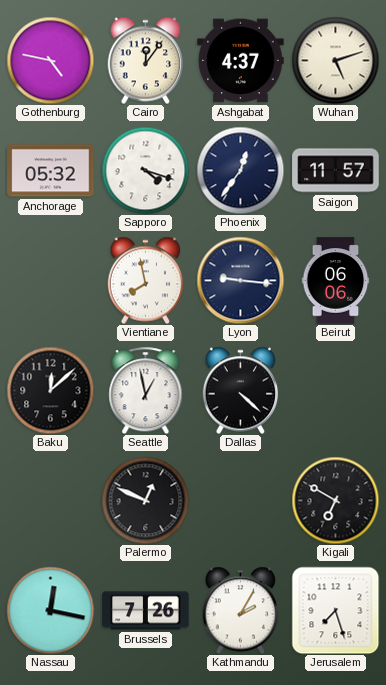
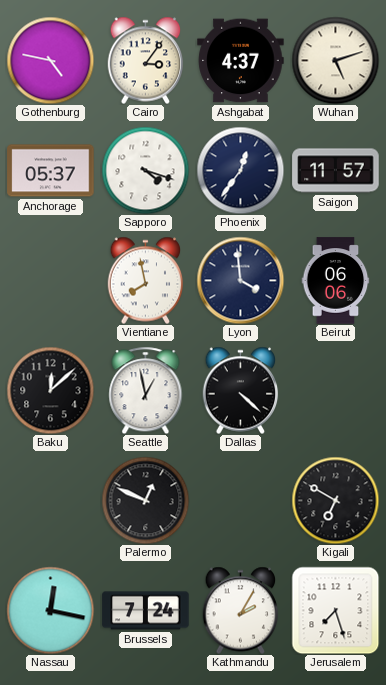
Cairo: 12:06 -> 3:06 (146, 60)
Anchorage: 05:32 -> 05:37 (51, 171)
Lyon: 9:16 -> 3:59 (240, 280)
Brussels: 7:26 -> 7:24 (146, 611)
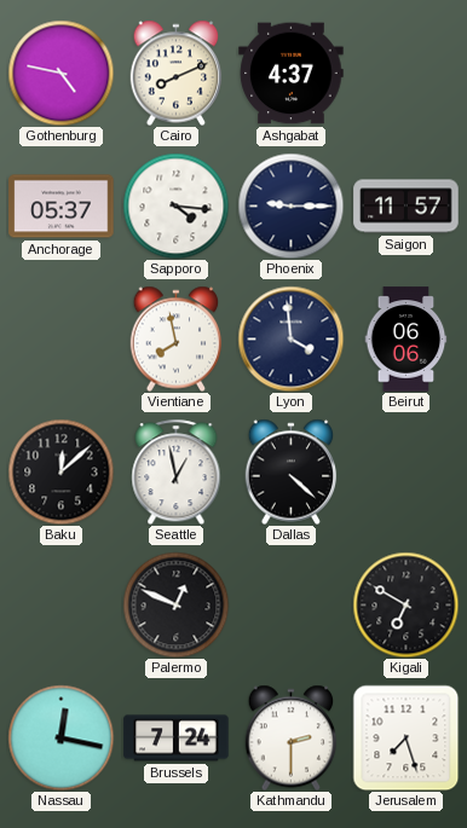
Cairo: 3:06 -> 8:11 (177, 73)
Wuhan: 5:12 -> none (335, 60)
Sapporo: 4:18 -> 4:16 (175, 205)
Phoenix: 12:36 -> 9:15 (290, 205)
Kathmandu: 2:05 -> 2:30 (292, 737)
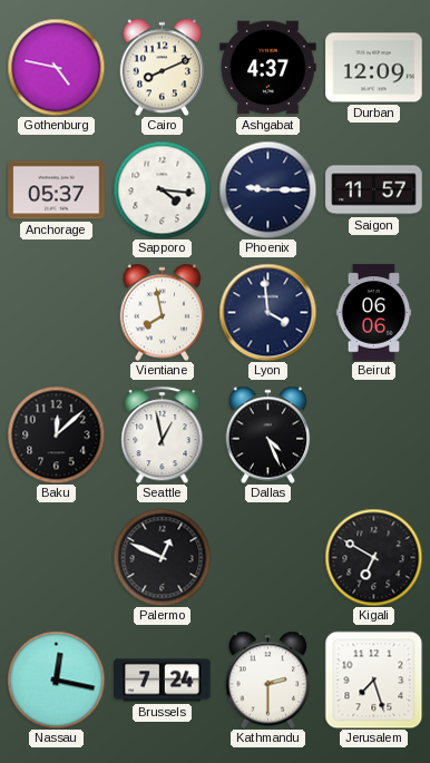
Durban: none -> 12:09 (374, 68)
Dallas: 4:22 -> 4:26 (268, 434)
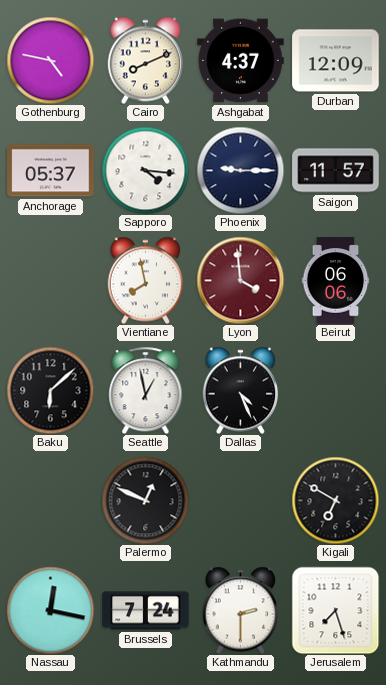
Lyon dial: navy -> burgundy (240, 280)
Baku: 12:08 -> 6:08 (50, 390)
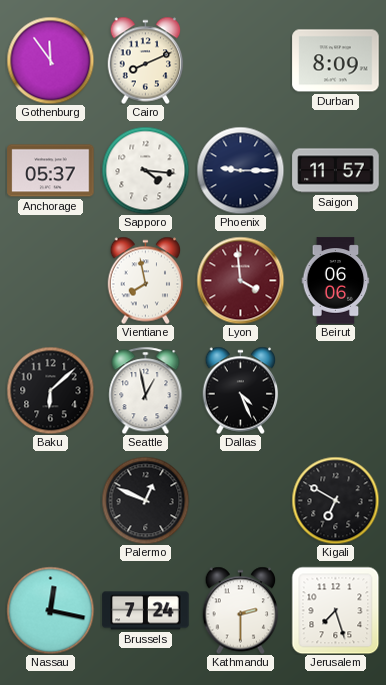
Gothenburg: 4:47 -> 11:54 (50, 60)
Ashgabat: 4:37 -> none (241, 61)
Durban: 12:09 -> 8:09 (336, 61)
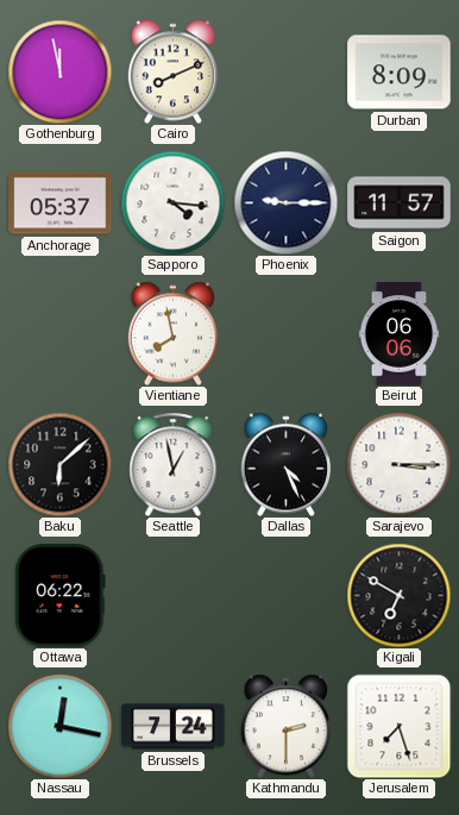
Gothenburg: 11:54 -> 11:58 (59, 71)
Lyon: 3:59 -> none (240, 280)
Sarajevo: none -> 3:15 (398, 464)
Ottawa: none -> 06:22 (61, 596)
Palermo: 12:49 -> none (145, 500)
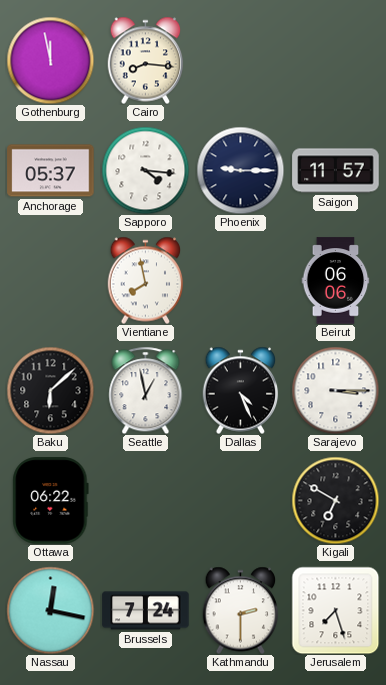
Cairo: 8:11 -> 8:16 (146, 60)
Durban: 8:09 -> none (400, 73)
